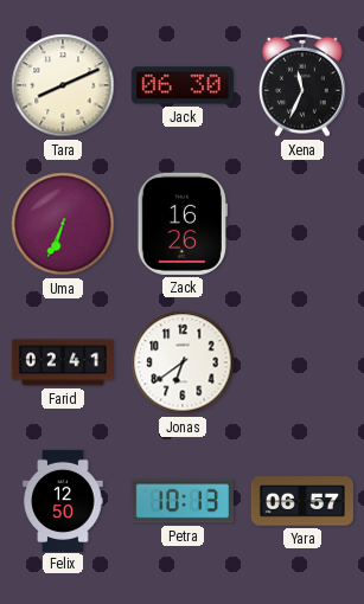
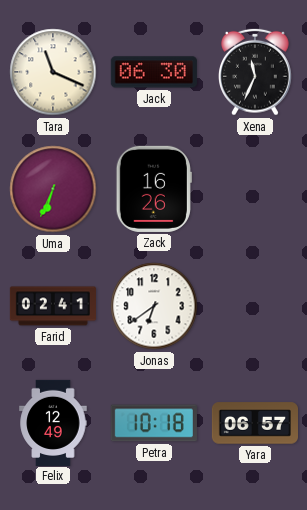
Tara: 8:11 -> 11:19 (53, 72)
Felix: 12:50 -> 12:49 (53, 422)
Petra: 10:13 -> 10:18 (154, 423)
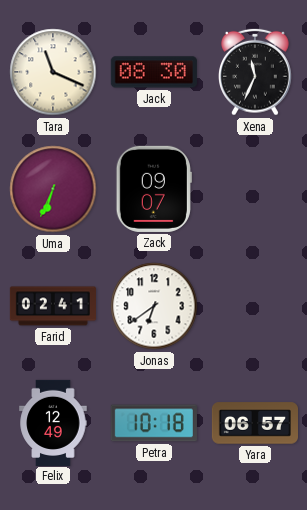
Jack: 06:30 -> 08:30 (154, 72)
Zack: 16:26 -> 09:07 (154, 189)
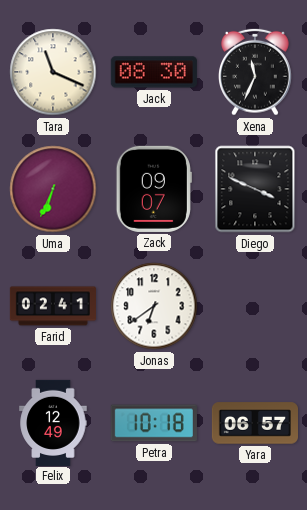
Diego: none -> 3:49 (255, 189)
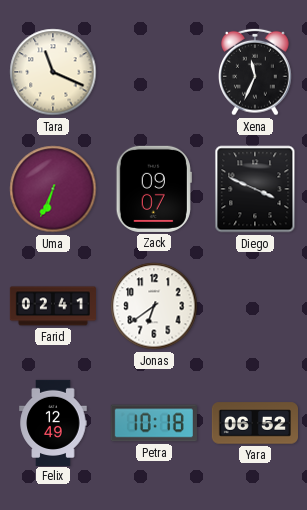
Jack: 08:30 -> none (154, 72)
Yara: 06:57 -> 06:52 (254, 423)
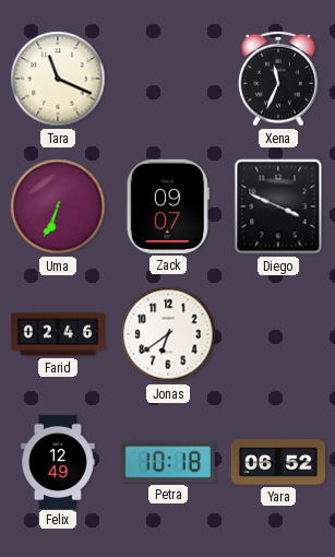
Farid: 02:41 -> 02:46 (58, 334)
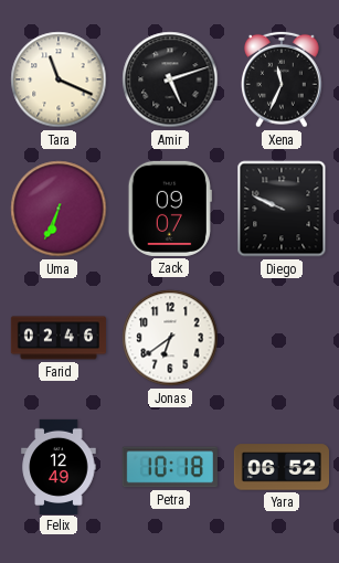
Amir: none -> 5:12 (170, 79)
Diego: 3:49 -> 9:49 (282, 209)
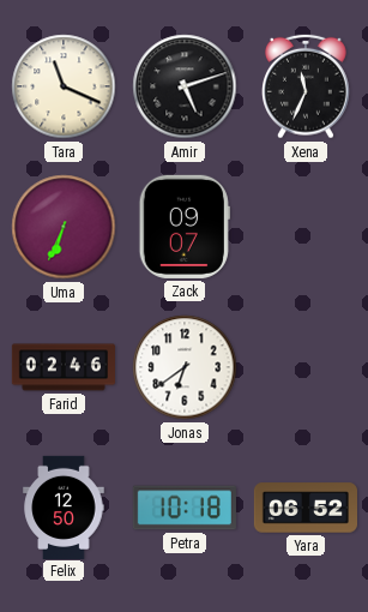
Diego: 9:49 -> none (282, 209)
Felix: 12:49 -> 12:50 (64, 506)
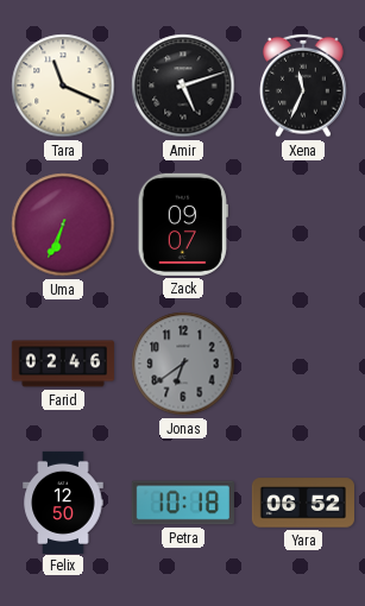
Jonas dial: white -> grey (183, 364)
